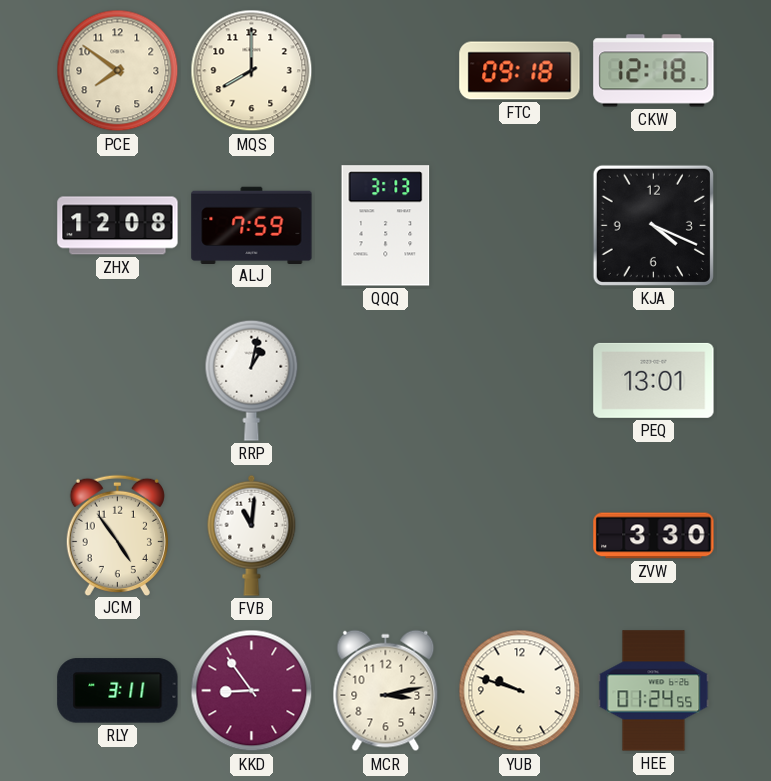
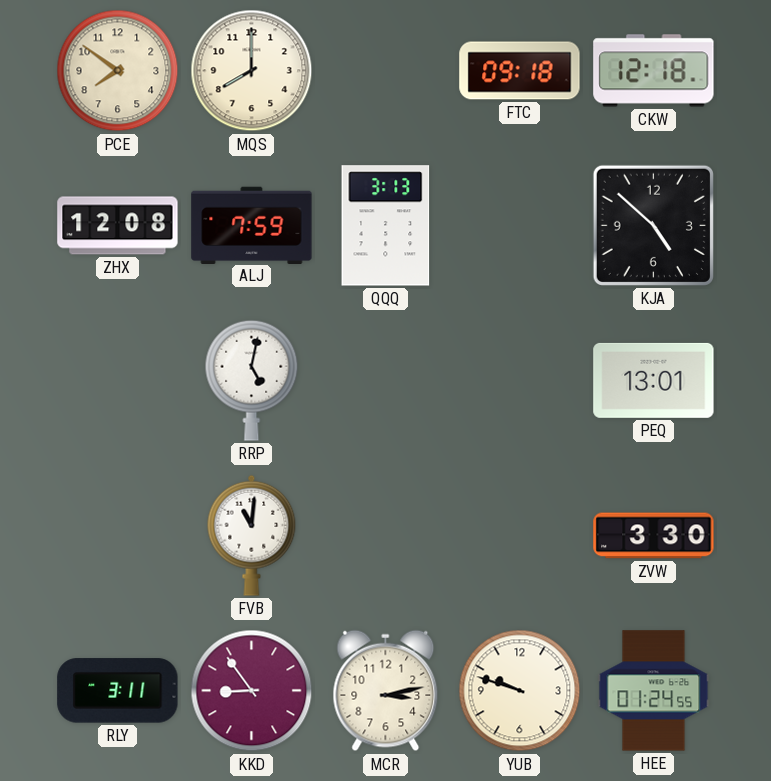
KJA: 4:19 -> 4:52 (653, 225)
RRP: 1:02 -> 5:02 (252, 380)
JCM: 4:54 -> none (117, 535)
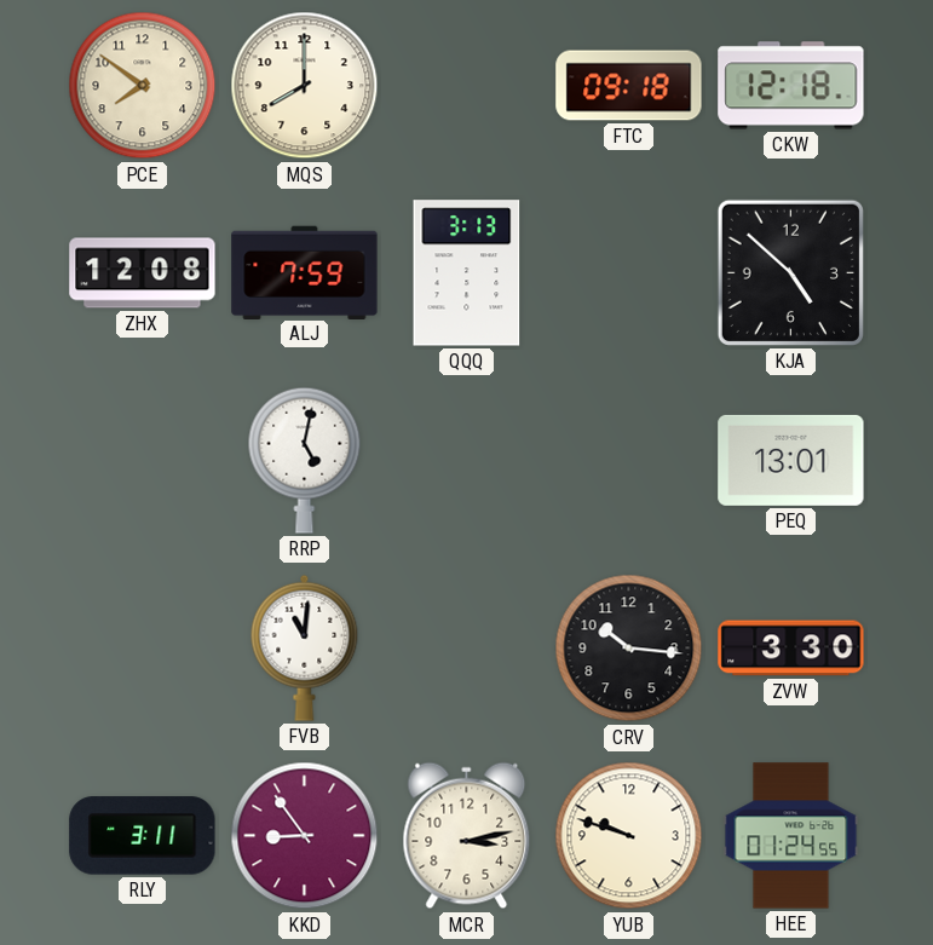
CRV: none -> 10:16 (629, 649)
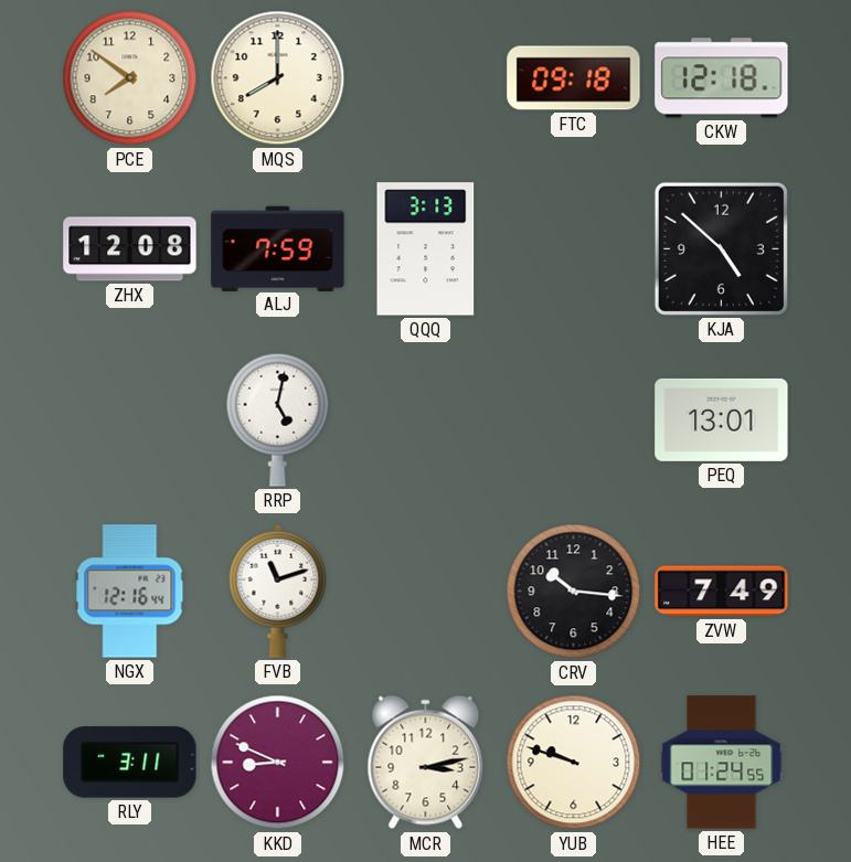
NGX: none -> 12:16 (130, 592)
FVB: 11:01 -> 11:12 (278, 590)
ZVW: 3:30 -> 7:49 (722, 592)
KKD: 8:54 -> 8:49 (278, 763)
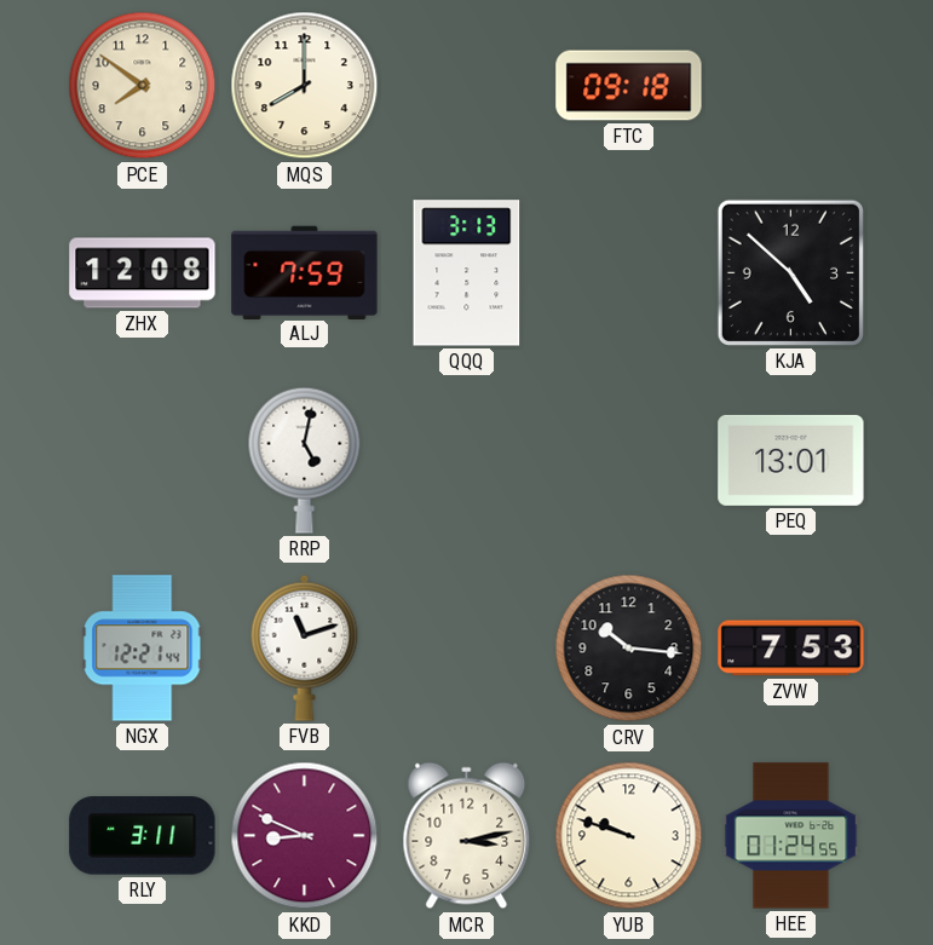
CKW: 12:18 -> none (722, 78)
NGX: 12:16 -> 12:21 (143, 649)
ZVW: 7:49 -> 7:53 (791, 649)
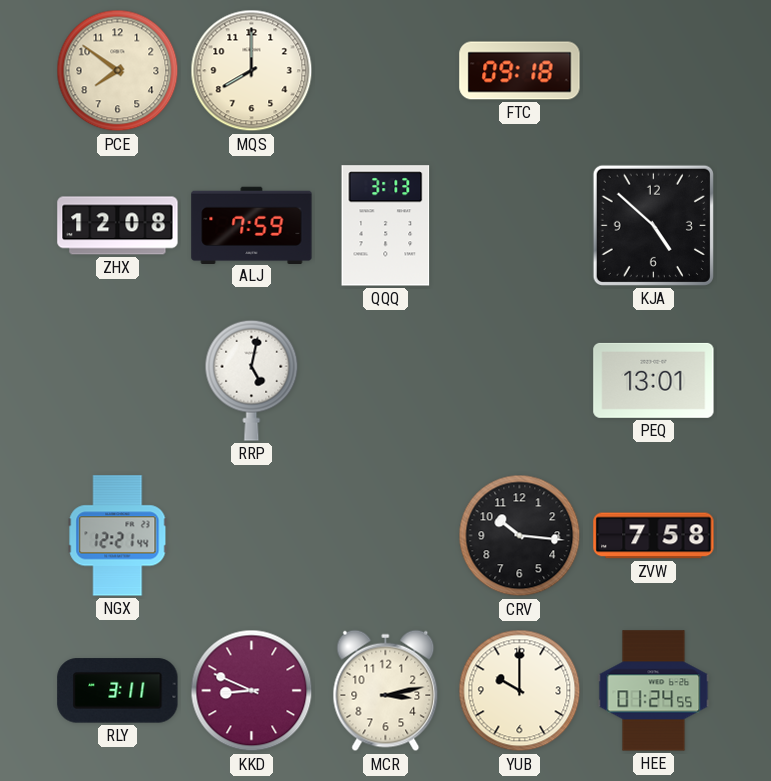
FVB: 11:12 -> none (305, 647)
ZVW: 7:53 -> 7:58 (654, 536)
YUB: 9:48 -> 10:00 (520, 691)
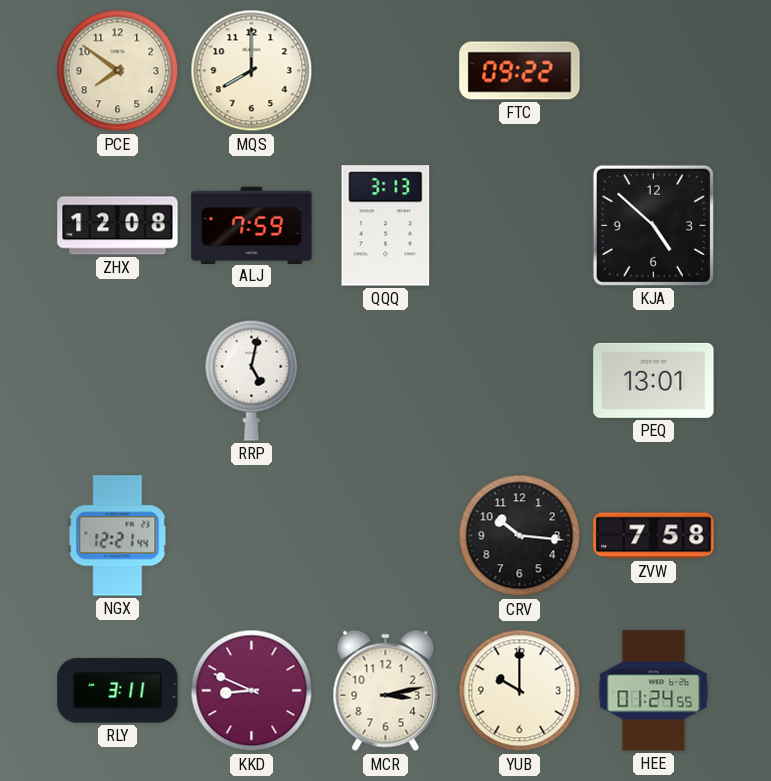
FTC: 09:18 -> 09:22 (520, 71)
